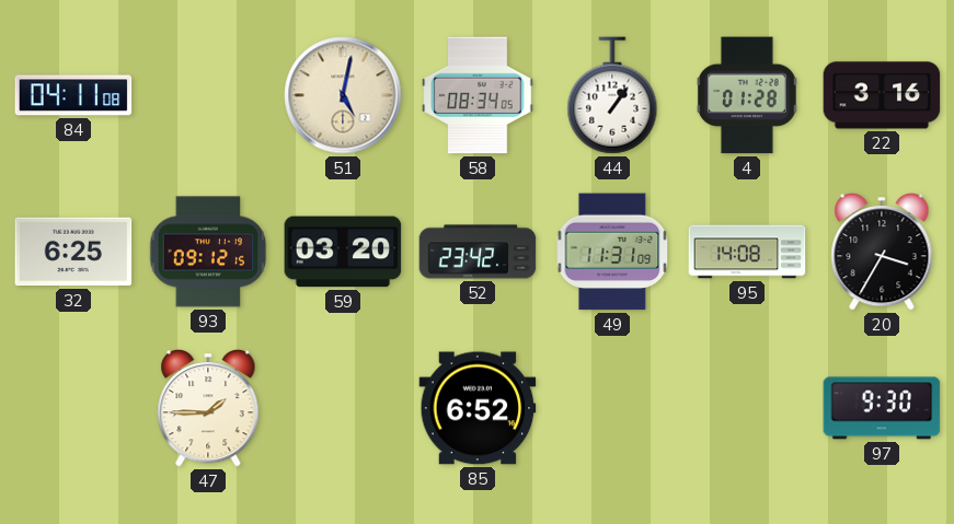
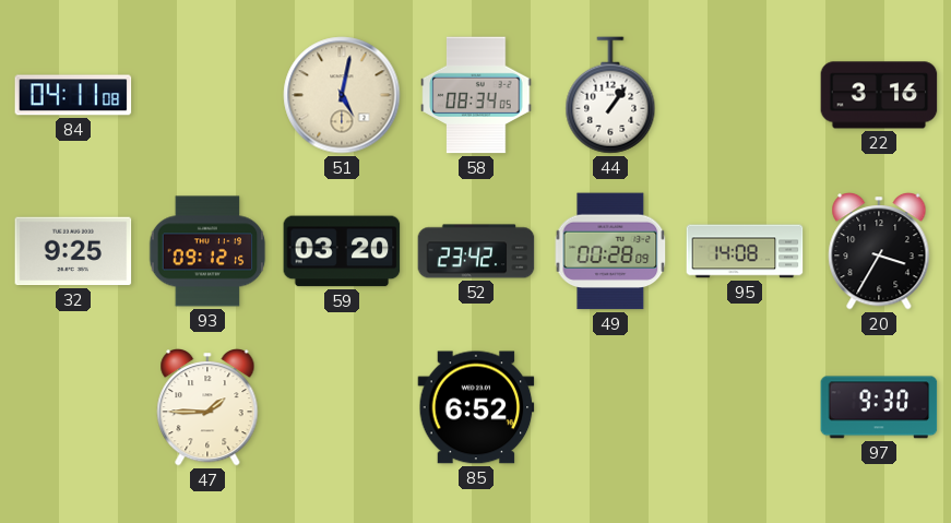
4: 01:28 -> none (747, 95)
32: 6:25 -> 9:25 (73, 251)
49: 11:31 -> 00:28 (610, 251)
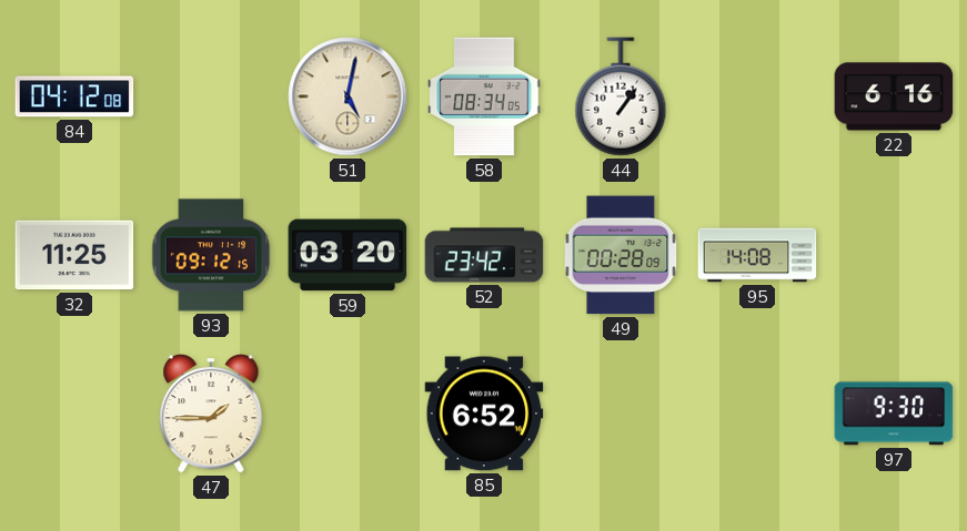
84: 04:11 -> 04:12 (74, 96)
22: 3:16 -> 6:16 (894, 96)
32: 9:25 -> 11:25 (74, 255)
20: 3:35 -> none (879, 252)
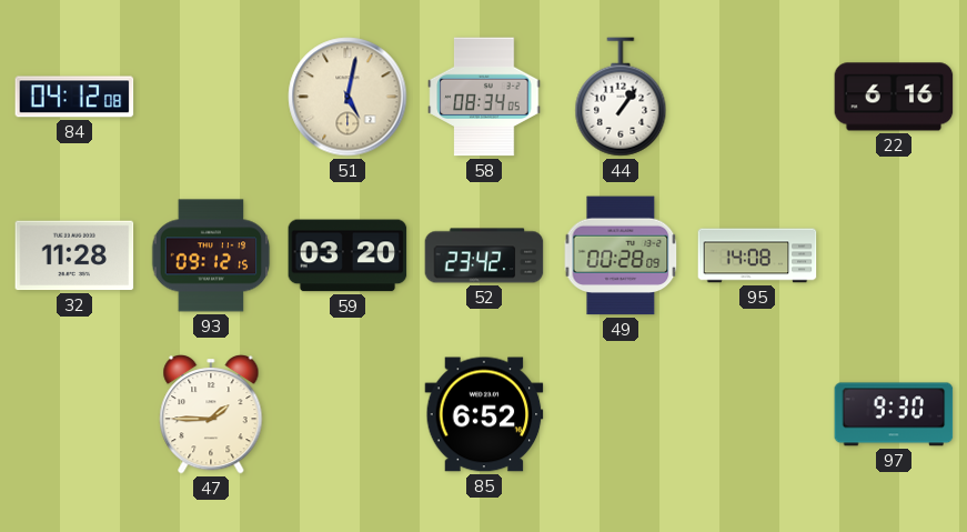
32: 11:25 -> 11:28 (74, 255)
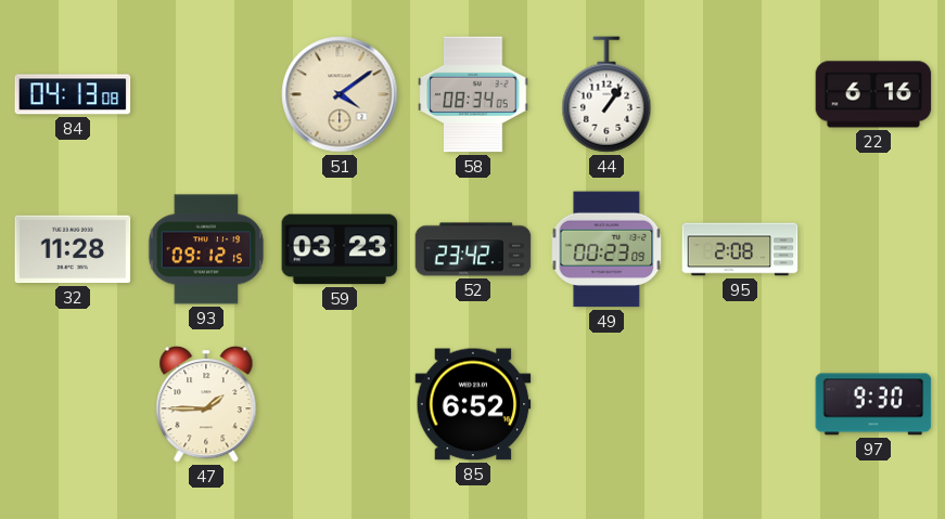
84: 04:12 -> 04:13 (73, 94)
51: 5:02 -> 4:09 (340, 94)
59: 03:20 -> 03:23 (340, 249)
49: 00:28 -> 00:23 (606, 249)
95: 14:08 -> 2:08 (740, 249)
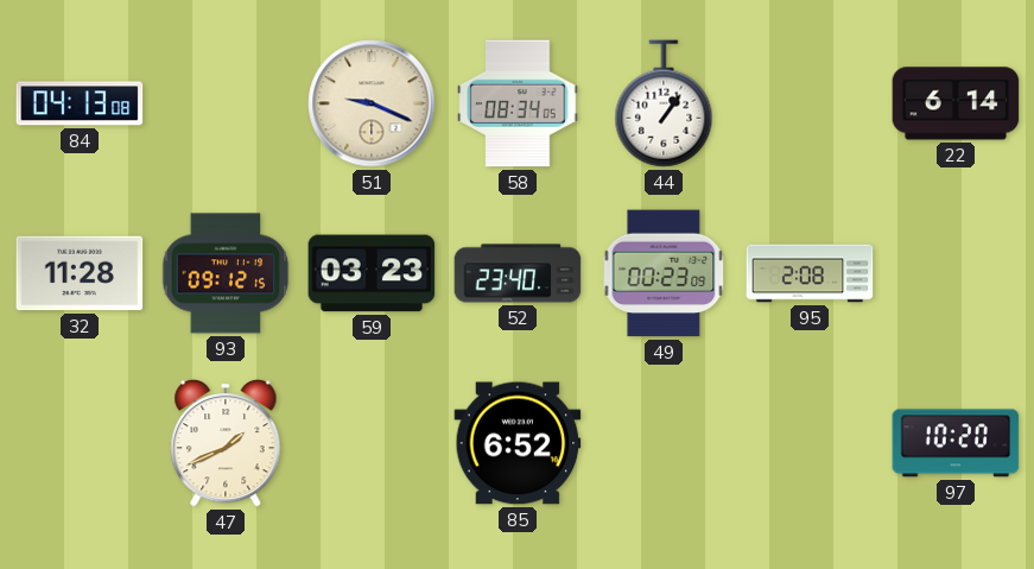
51: 4:09 -> 9:19 (372, 103)
22: 6:16 -> 6:14 (956, 103)
52: 23:42 -> 23:40 (518, 273)
47: 1:45 -> 1:41 (226, 444)
97: 9:30 -> 10:20 (956, 443)
